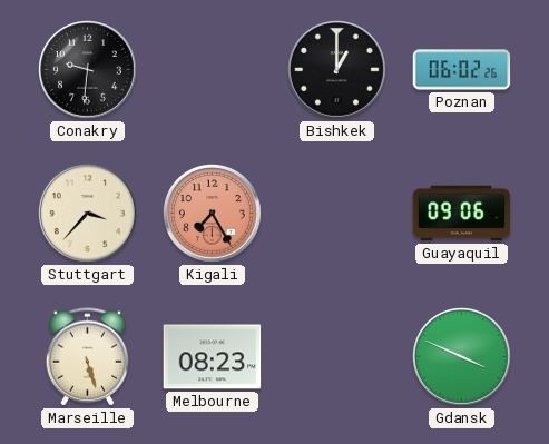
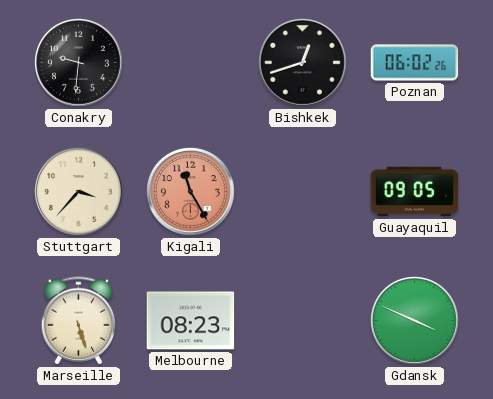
Bishkek: 1:00 -> 12:42 (303, 63)
Kigali: 7:25 -> 11:25 (191, 192)
Guayaquil: 09:06 -> 09:05 (415, 192)
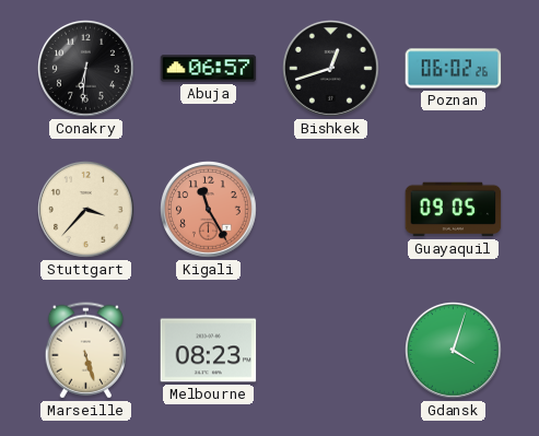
Conakry: 9:31 -> 6:31 (86, 69)
Abuja: none -> 06:57 (209, 69)
Gdansk: 3:49 -> 4:03 (454, 351)
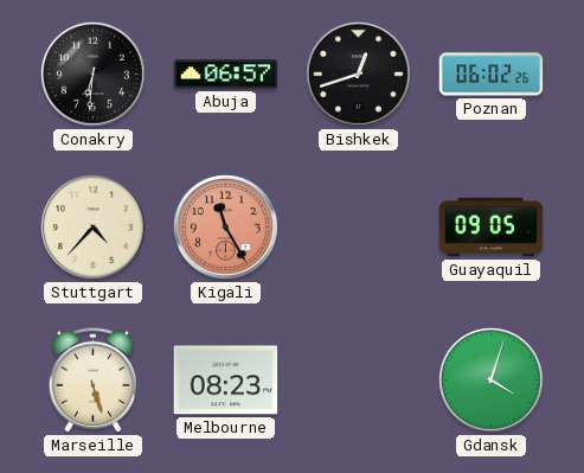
Stuttgart: 3:37 -> 4:37 (94, 228)
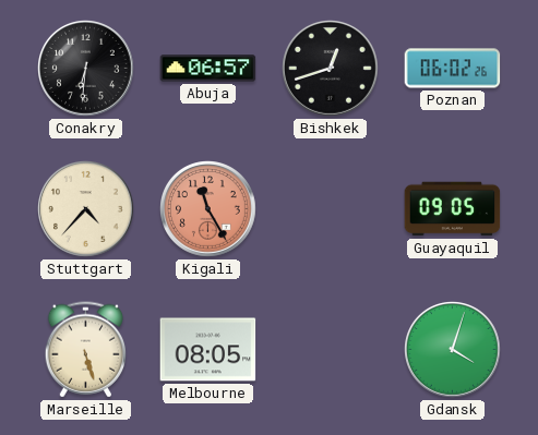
Melbourne: 08:23 -> 08:05 (208, 350)
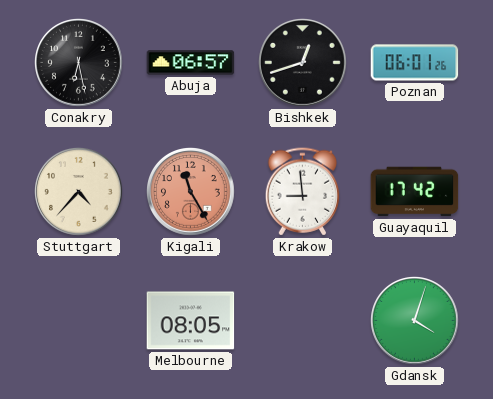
Conakry: 6:31 -> 6:28 (79, 63)
Poznan: 06:02 -> 06:01 (415, 63)
Krakow: none -> 8:59 (302, 192)
Guayaquil: 09:05 -> 17:42 (415, 192)
Marseille: 5:27 -> none (85, 350)
